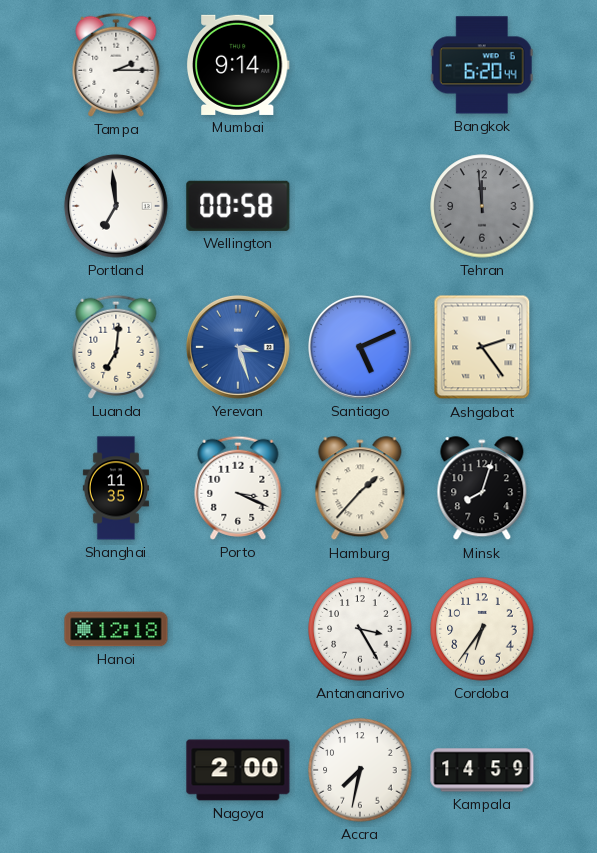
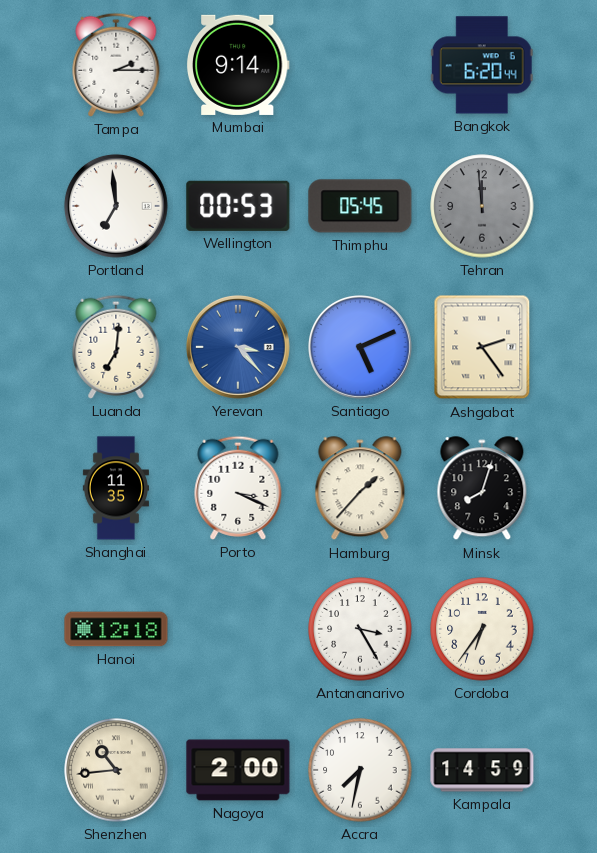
Wellington: 00:58 -> 00:53 (238, 206)
Thimphu: none -> 05:45 (360, 206)
Yerevan: 3:27 -> 3:23 (238, 347)
Shenzhen: none -> 10:44 (116, 770)
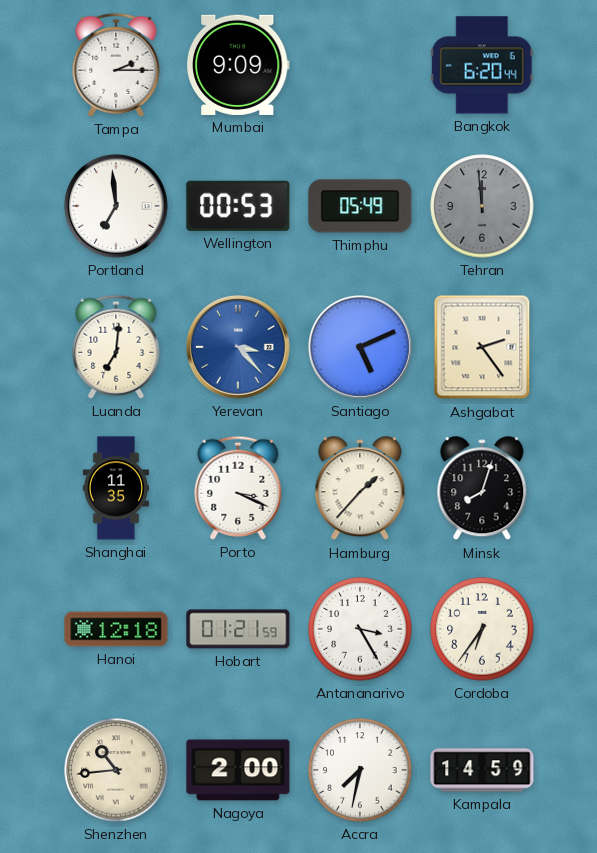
Mumbai: 9:14 -> 9:09 (238, 65)
Thimphu: 05:45 -> 05:49 (360, 206)
Hobart: none -> 01:21 (238, 629)
